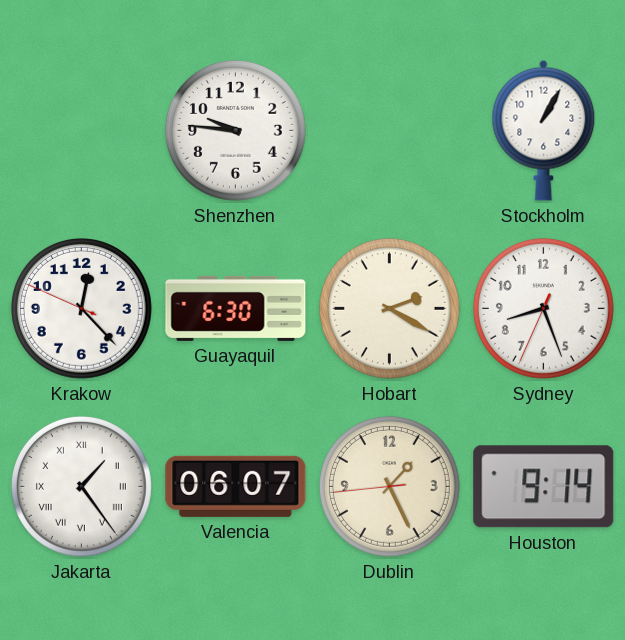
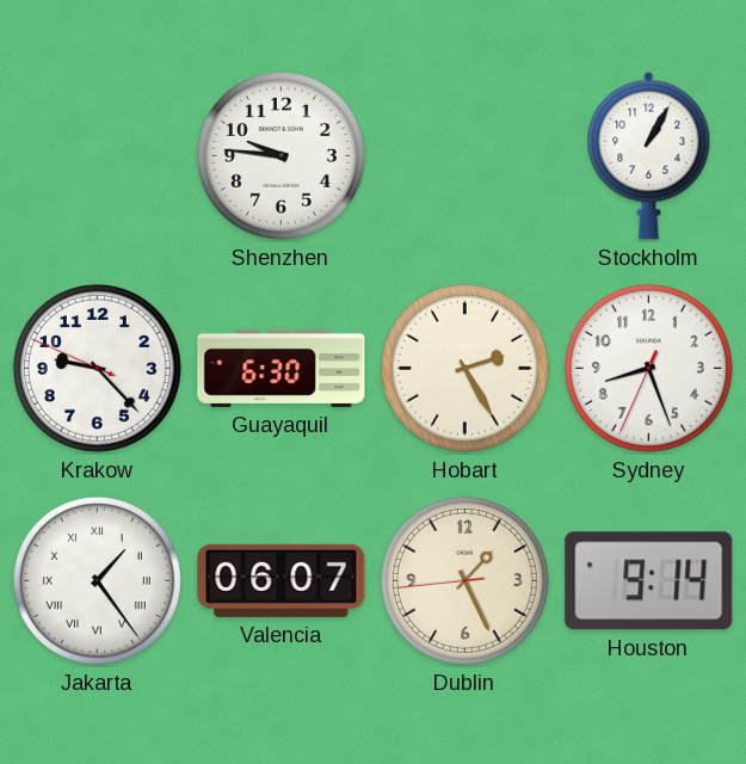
Krakow: 12:22 -> 9:22 (97, 368)
Hobart: 2:20 -> 2:25 (464, 368)
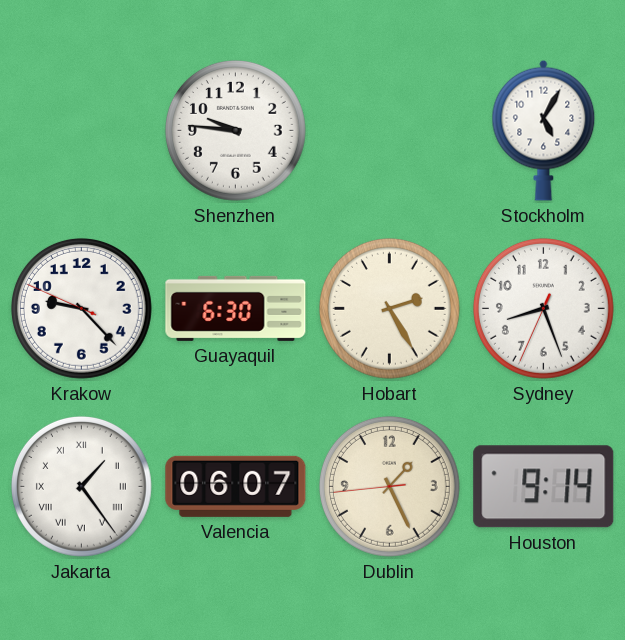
Stockholm: 1:05 -> 5:05 (544, 130)
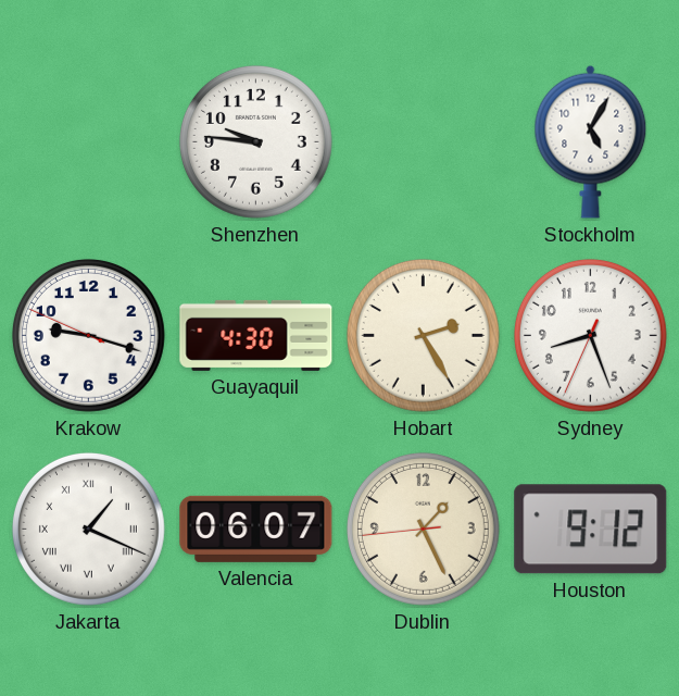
Krakow: 9:22 -> 9:17 (88, 335)
Guayaquil: 6:30 -> 4:30 (256, 335)
Jakarta: 1:24 -> 1:19 (88, 529)
Houston: 9:14 -> 9:12 (591, 530)
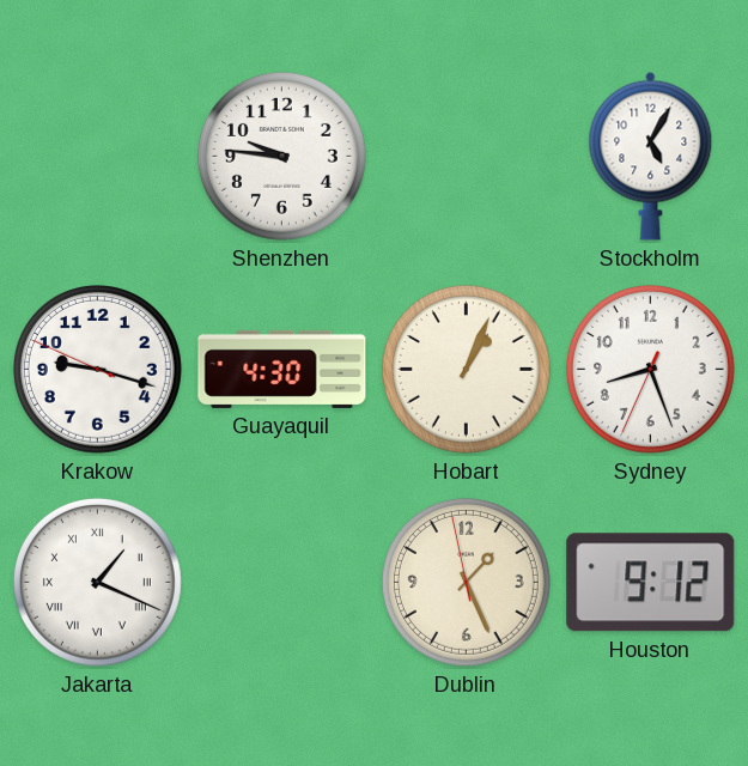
Hobart: 2:25 -> 1:04 (466, 369)
Valencia: 06:07 -> none (256, 529)
Dublin: 1:25:44 -> 1:25:58 (466, 582)
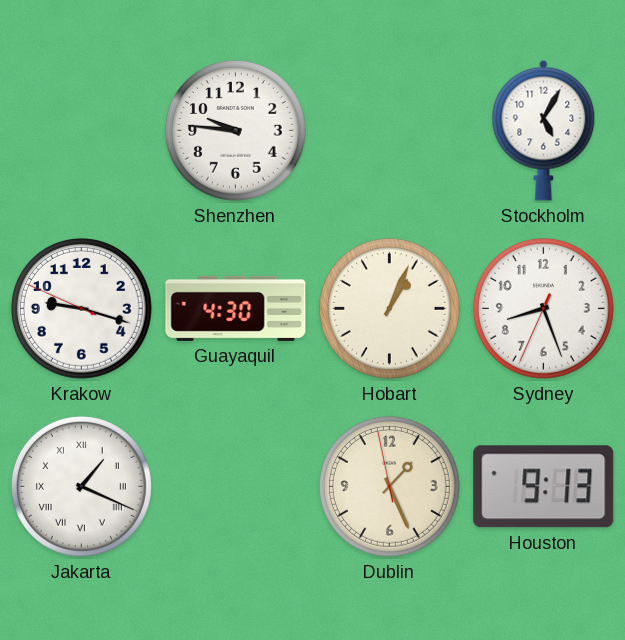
Houston: 9:12 -> 9:13 (544, 487)
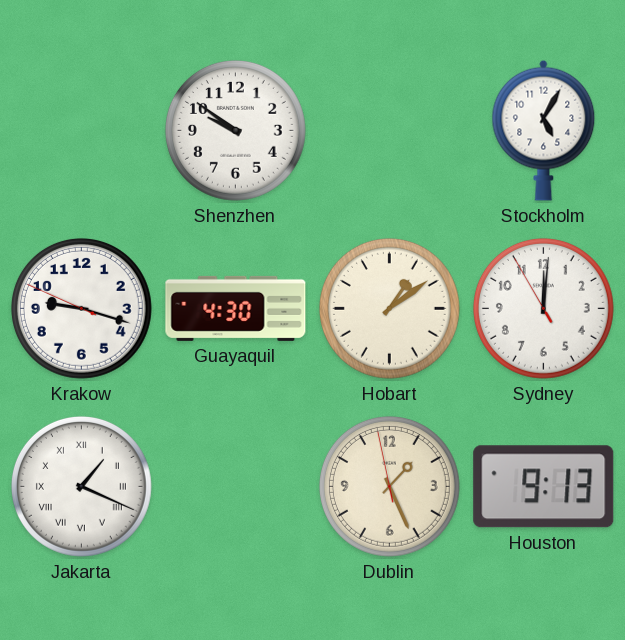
Shenzhen: 9:46 -> 9:51 (235, 130)
Hobart: 1:04 -> 1:09 (389, 308)
Sydney: 8:26 -> 12:00 (543, 308)
